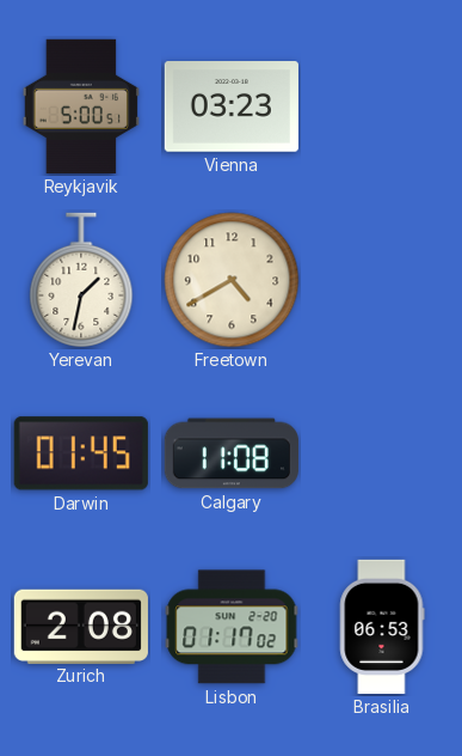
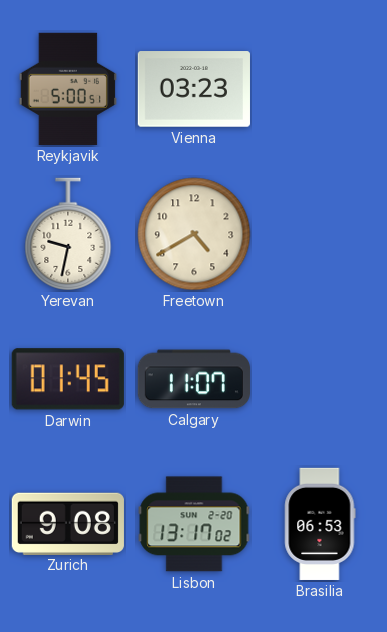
Yerevan: 1:32 -> 9:32 (68, 234)
Calgary: 11:08 -> 11:07 (194, 379)
Zurich: 2:08 -> 9:08 (68, 523)
Lisbon: 01:17 -> 13:17 (194, 524)
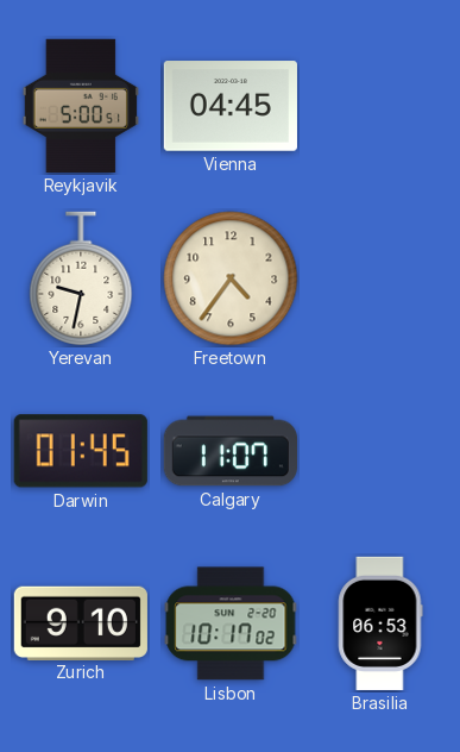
Vienna: 03:23 -> 04:45 (231, 106)
Freetown: 4:40 -> 4:36 (231, 278)
Zurich: 9:08 -> 9:10 (81, 622)
Lisbon: 13:17 -> 10:17 (231, 623)
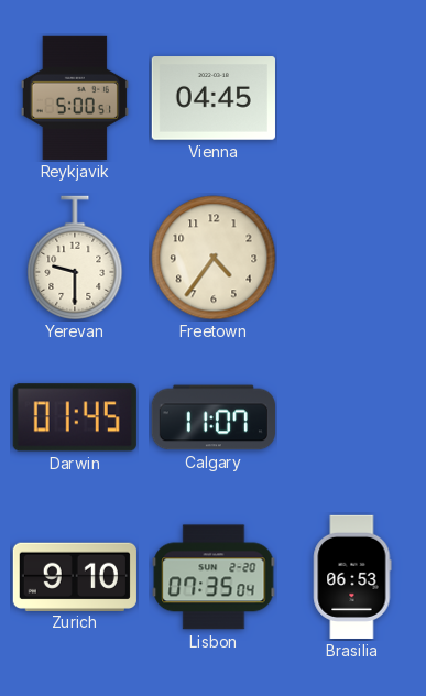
Yerevan: 9:32 -> 9:30 (75, 258)
Lisbon: 10:17 -> 07:35 (214, 577)
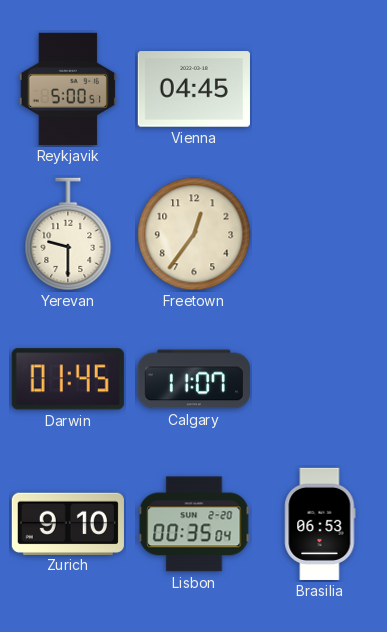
Freetown: 4:36 -> 12:36 (194, 234)
Lisbon: 07:35 -> 00:35 (194, 524)
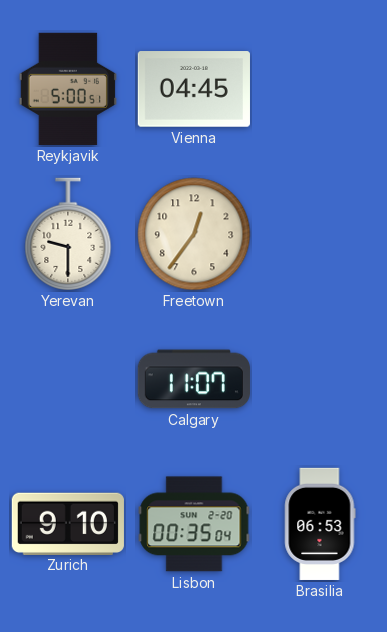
Darwin: 01:45 -> none (68, 379)
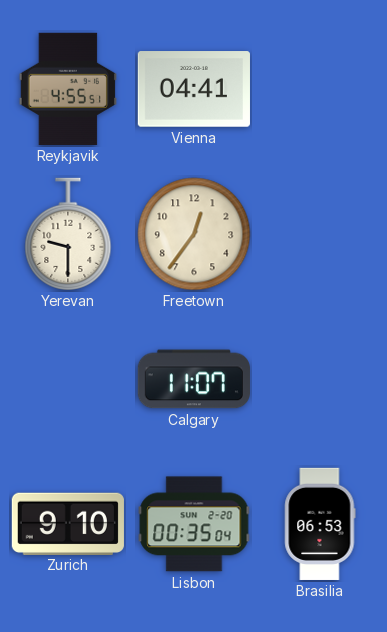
Reykjavik: 5:00 -> 4:55 (68, 89)
Vienna: 04:45 -> 04:41 (194, 89)
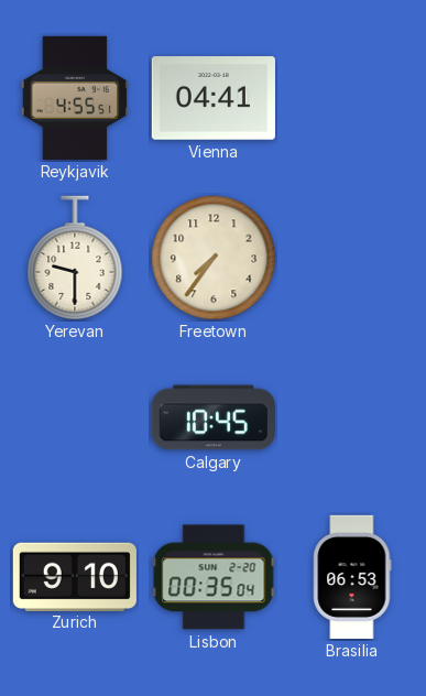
Freetown: 12:36 -> 7:36 (214, 258)
Calgary: 11:07 -> 10:45 (214, 417)
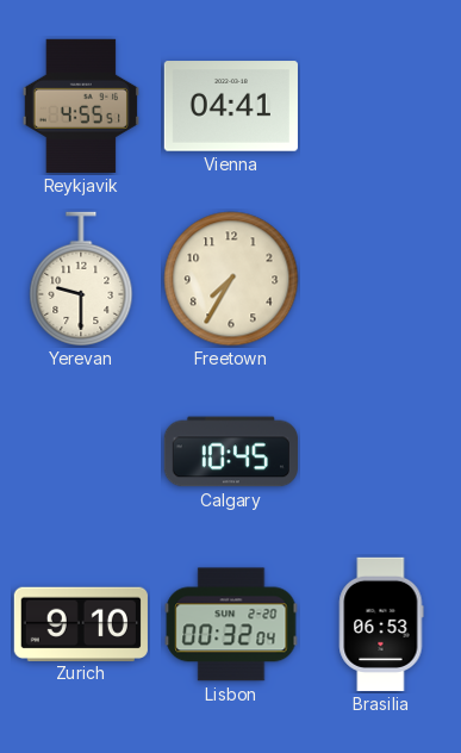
Freetown: 7:36 -> 7:35 (231, 279)
Lisbon: 00:35 -> 00:32 (231, 624)
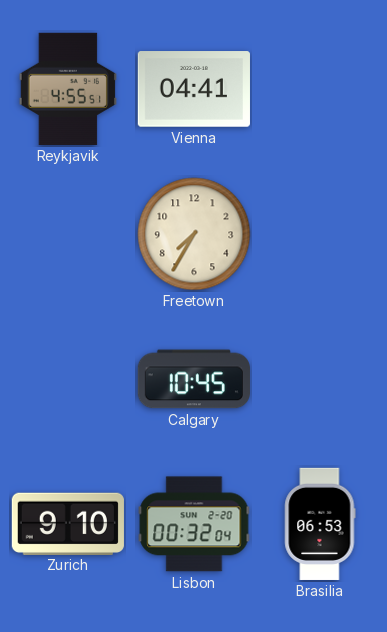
Yerevan: 9:30 -> none (81, 279)
